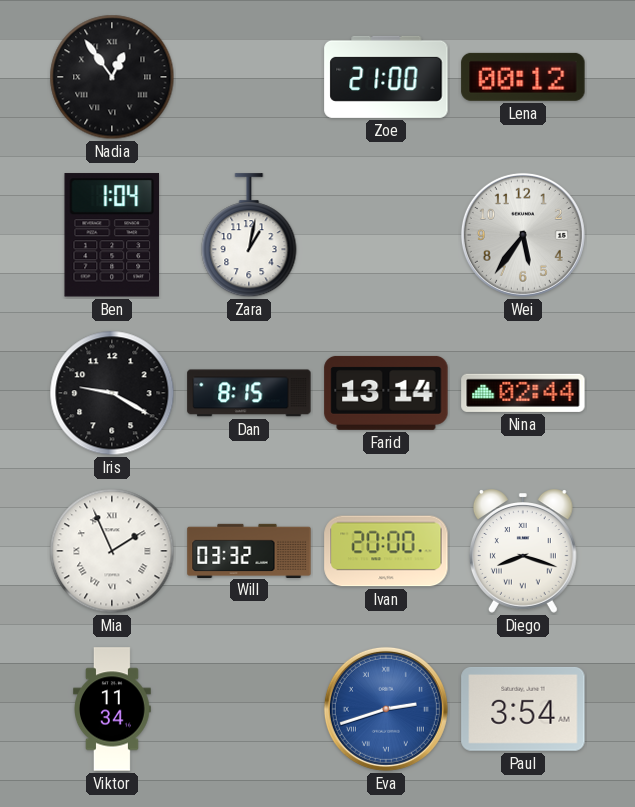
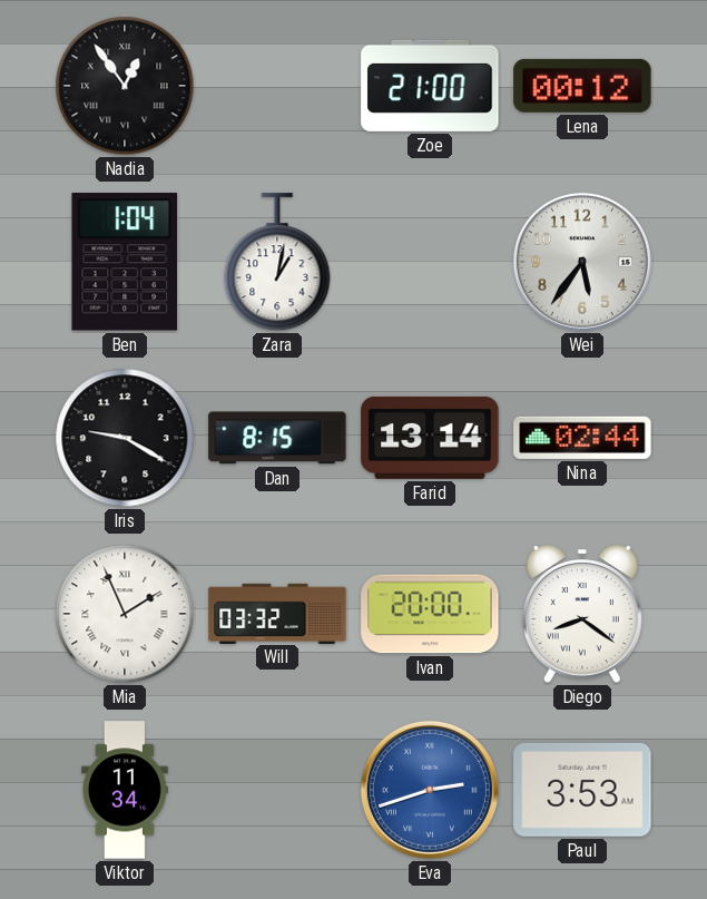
Diego: 8:18 -> 8:21 (582, 614)
Paul: 3:54 -> 3:53 (582, 790)
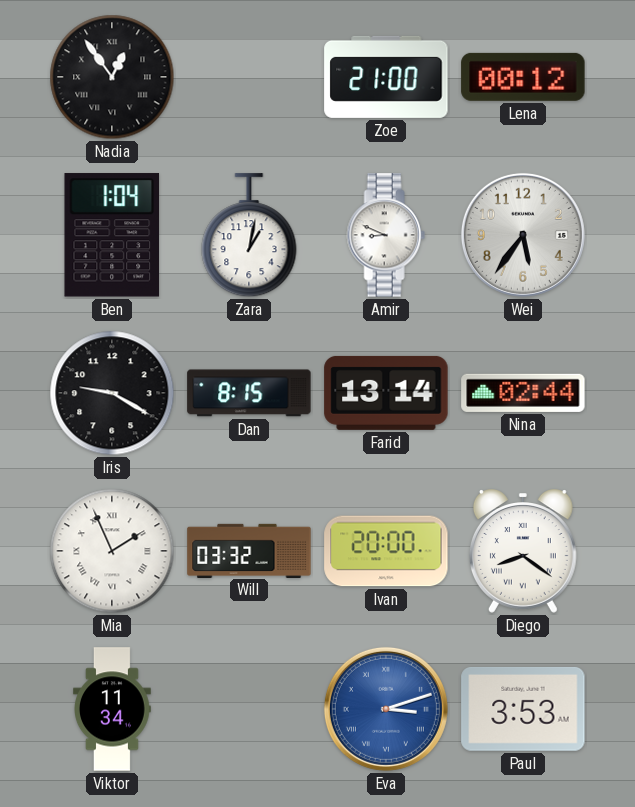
Amir: none -> 8:49 (386, 235)
Eva: 2:42 -> 3:12 (386, 709)
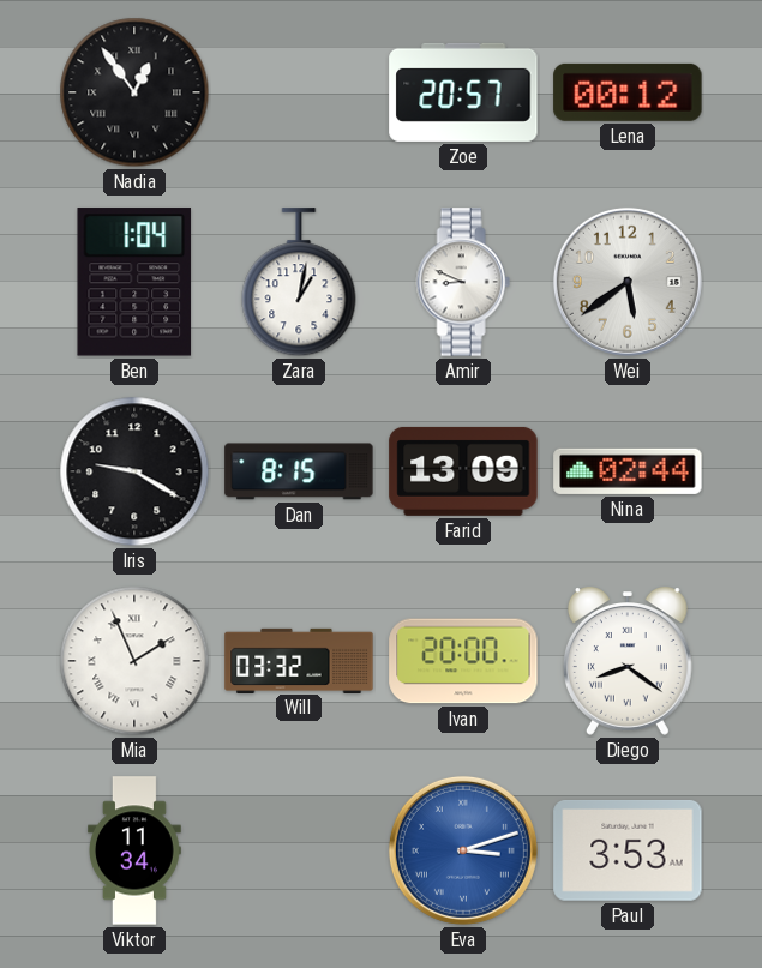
Zoe: 21:00 -> 20:57 (463, 92)
Wei: 5:36 -> 5:39 (628, 282)
Farid: 13:14 -> 13:09 (463, 471)
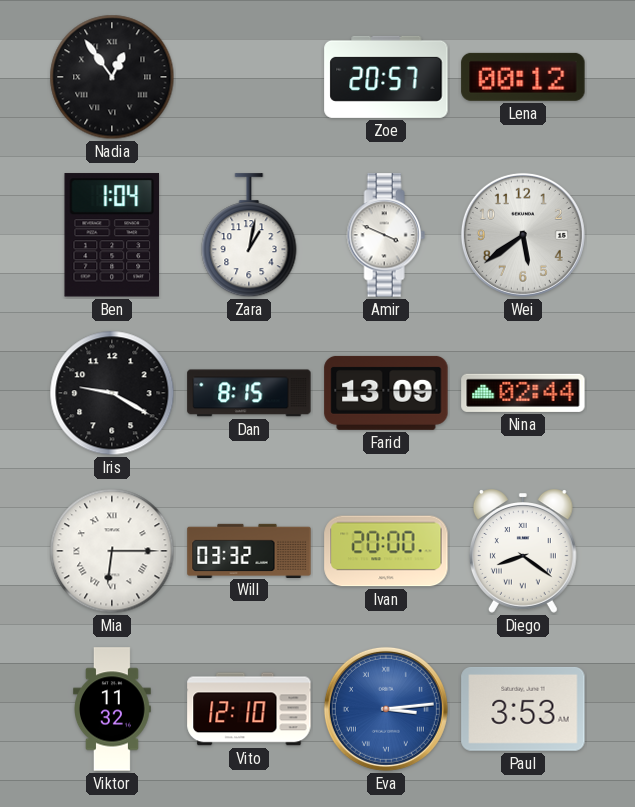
Amir: 8:49 -> 3:49 (386, 235)
Mia: 1:56 -> 6:15 (112, 551)
Viktor: 11:34 -> 11:32 (113, 709)
Vito: none -> 12:10 (249, 709)
Eva: 3:12 -> 3:14 (386, 709)
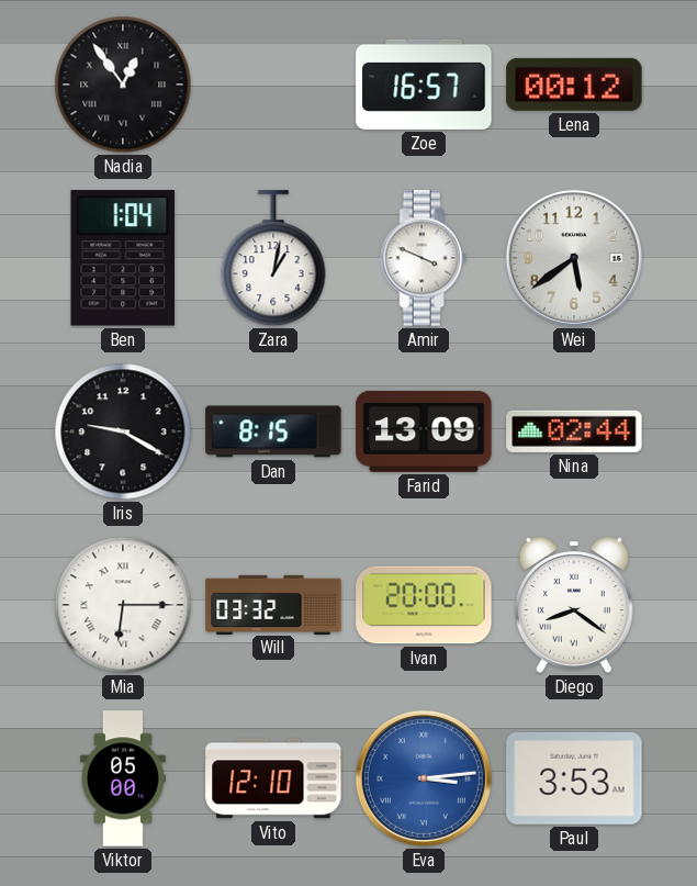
Zoe: 20:57 -> 16:57 (424, 85)
Viktor: 11:32 -> 05:00 (124, 778)
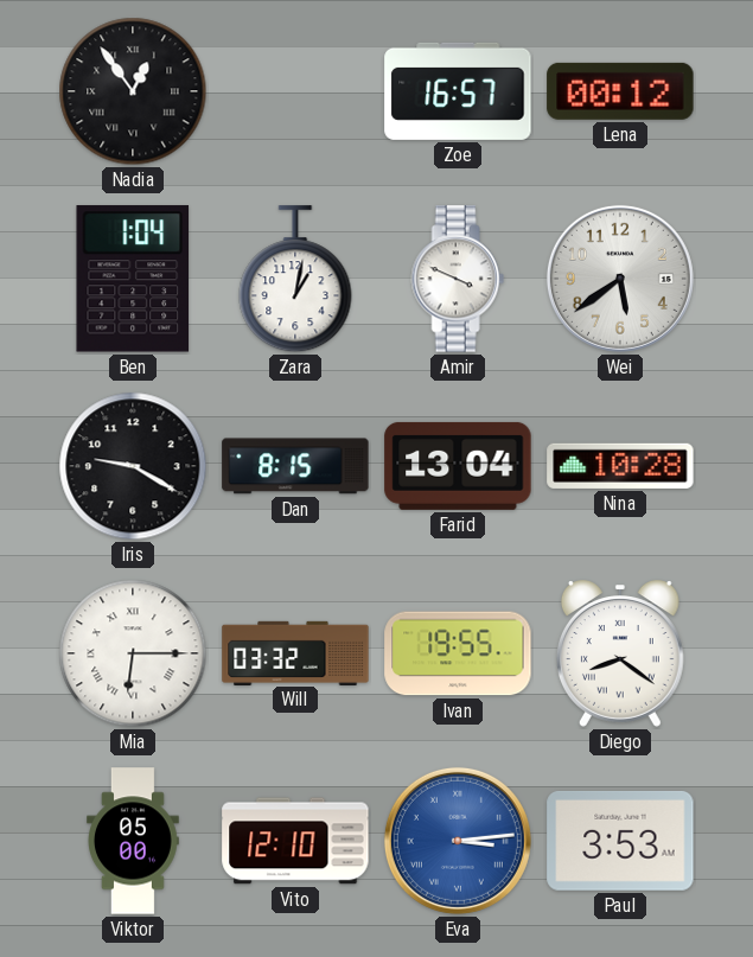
Farid: 13:09 -> 13:04 (458, 466)
Nina: 02:44 -> 10:28 (620, 466)
Ivan: 20:00 -> 19:55 (458, 653)
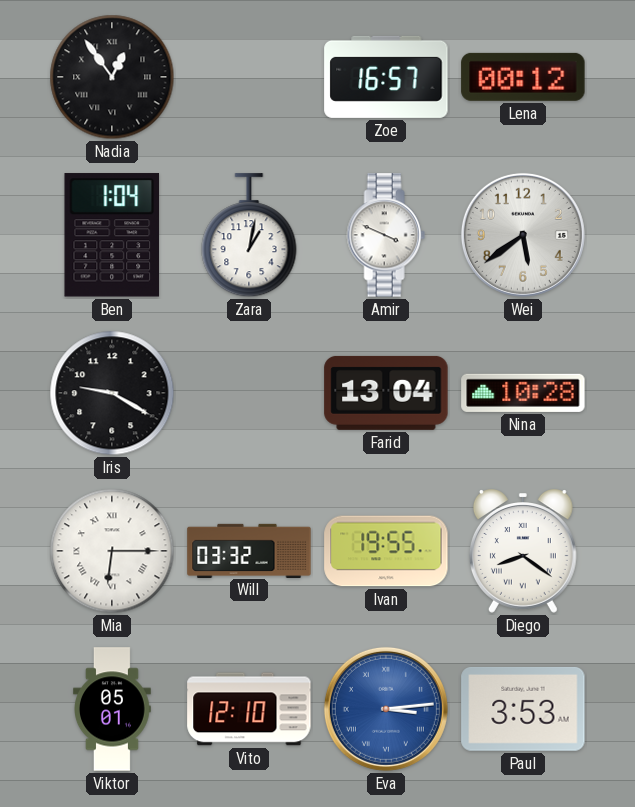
Dan: 8:15 -> none (295, 466)
Viktor: 05:00 -> 05:01 (113, 709)
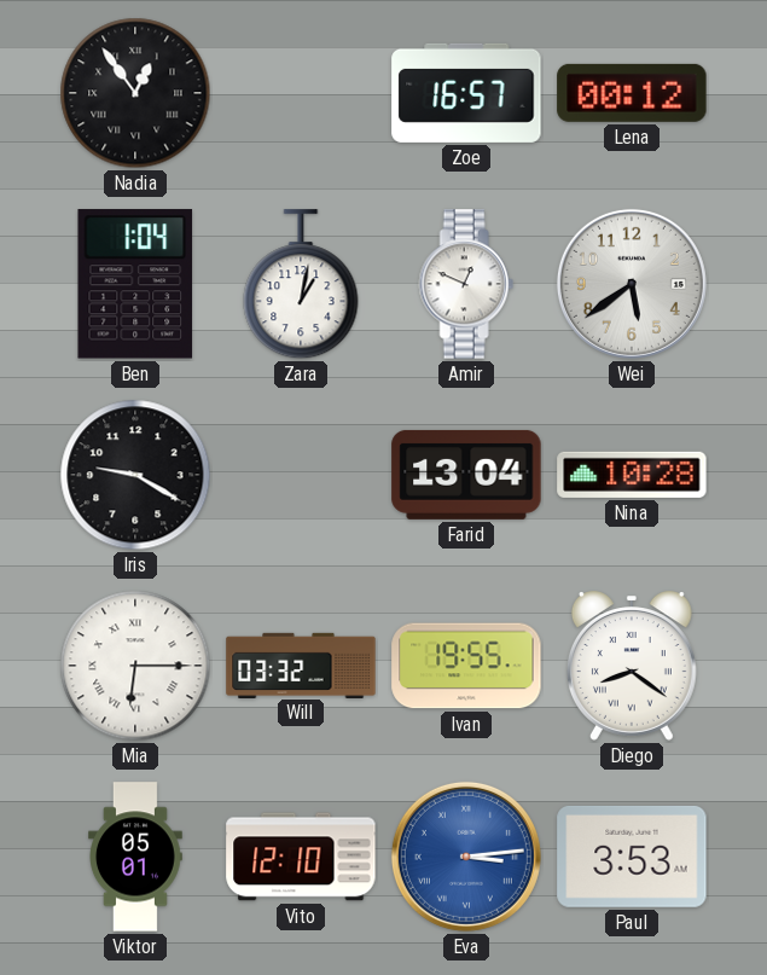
Amir: 3:49 -> 12:49 (466, 284)
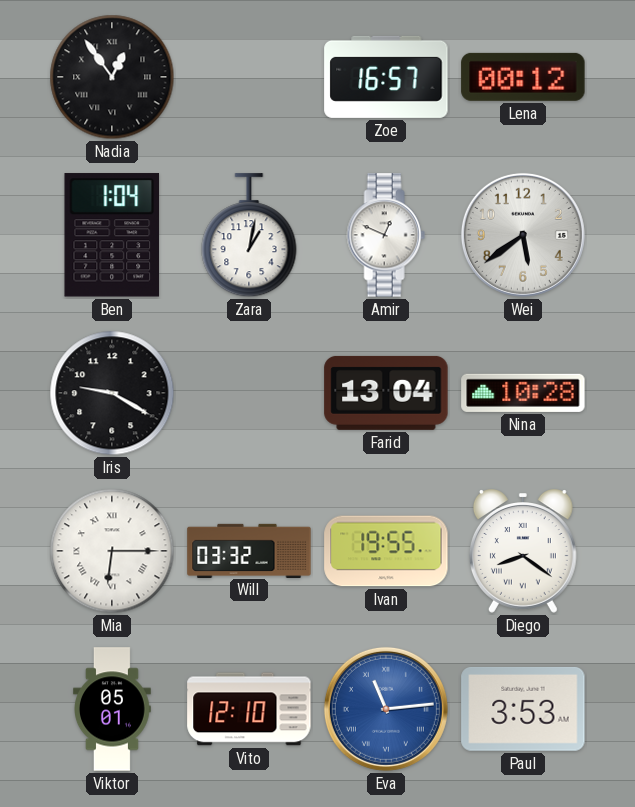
Eva: 3:14 -> 11:14 (386, 709)
